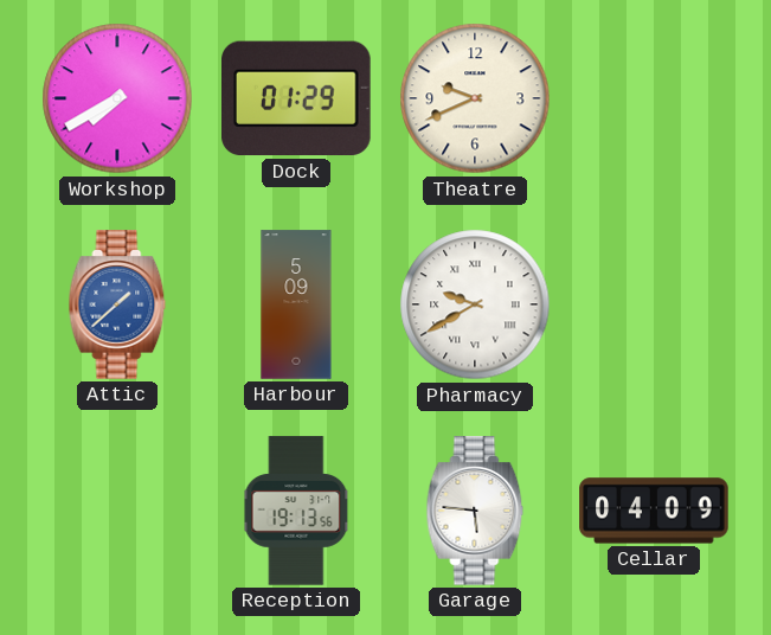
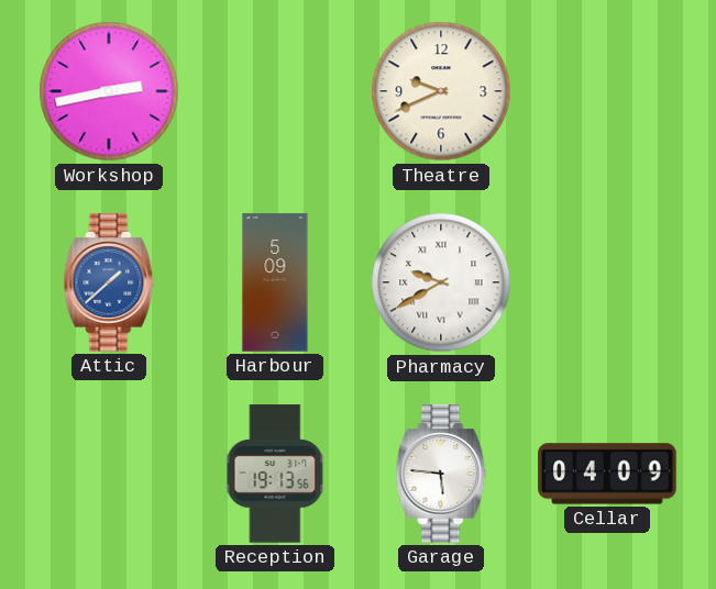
Workshop: 7:40 -> 2:43 (109, 91)
Dock: 01:29 -> none (297, 98)
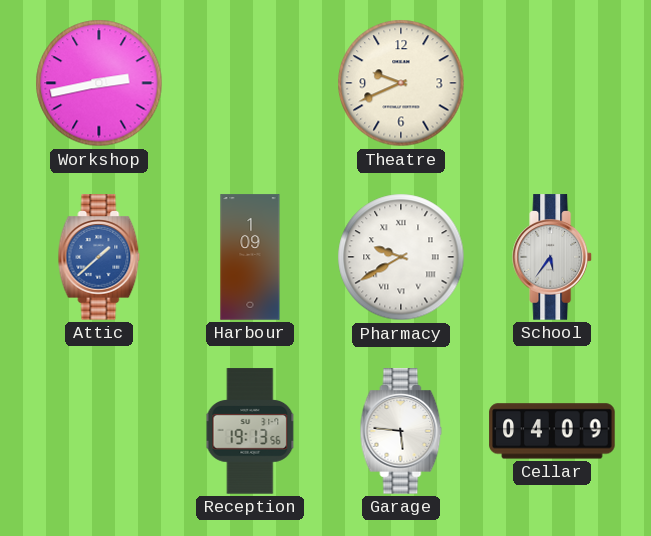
Harbour: 5:09 -> 1:09 (250, 257)
School: none -> 5:36 (553, 257)
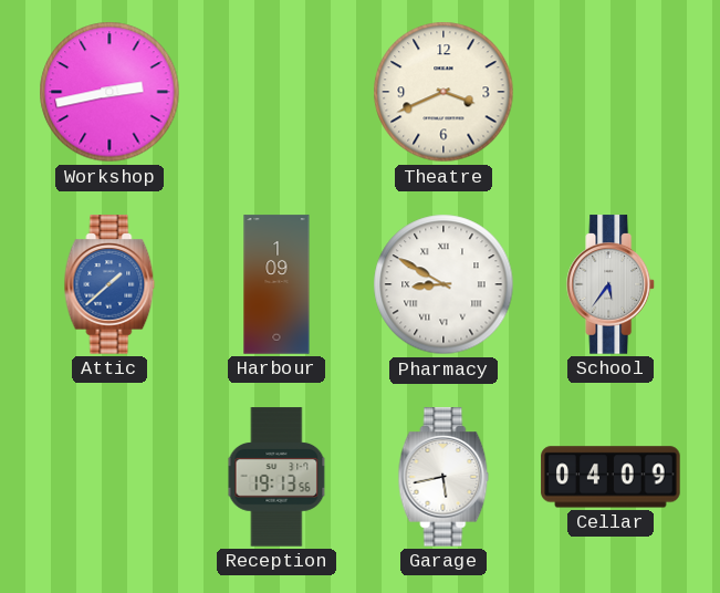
Theatre: 9:41 -> 3:41 (444, 92)
Pharmacy: 9:40 -> 8:50 (444, 284)
Garage: 5:46 -> 5:43 (444, 477)
